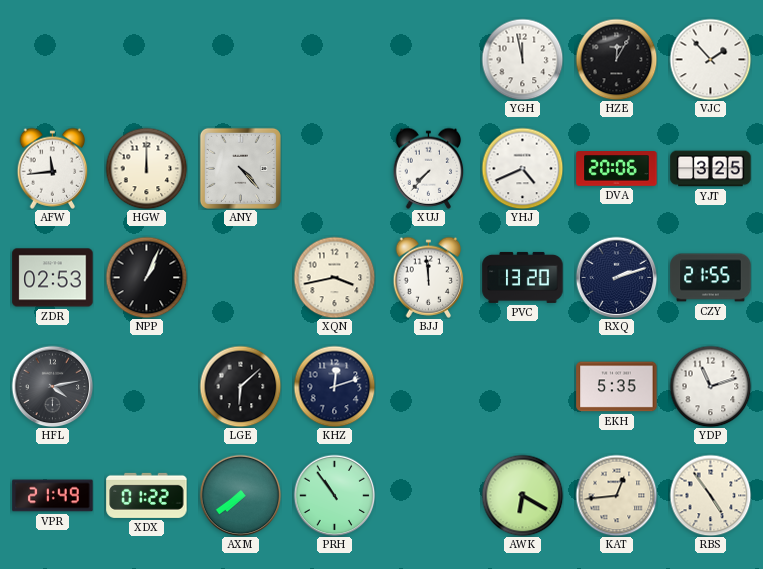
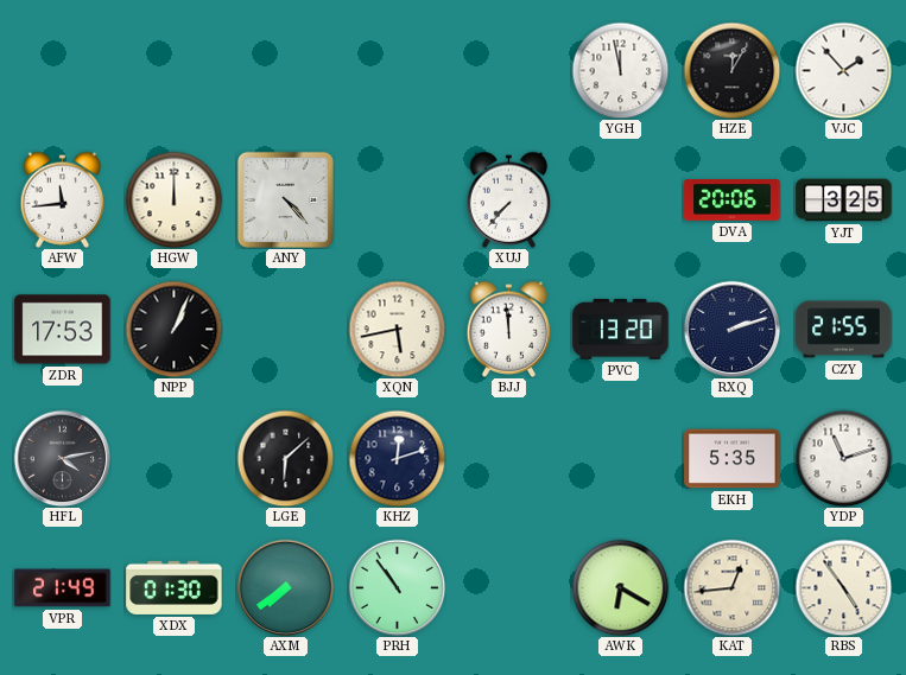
YHJ: 4:41 -> none (522, 168)
ZDR: 02:53 -> 17:53 (63, 330)
XQN: 3:43 -> 5:43 (397, 329)
XDX: 01:22 -> 01:30 (175, 587)
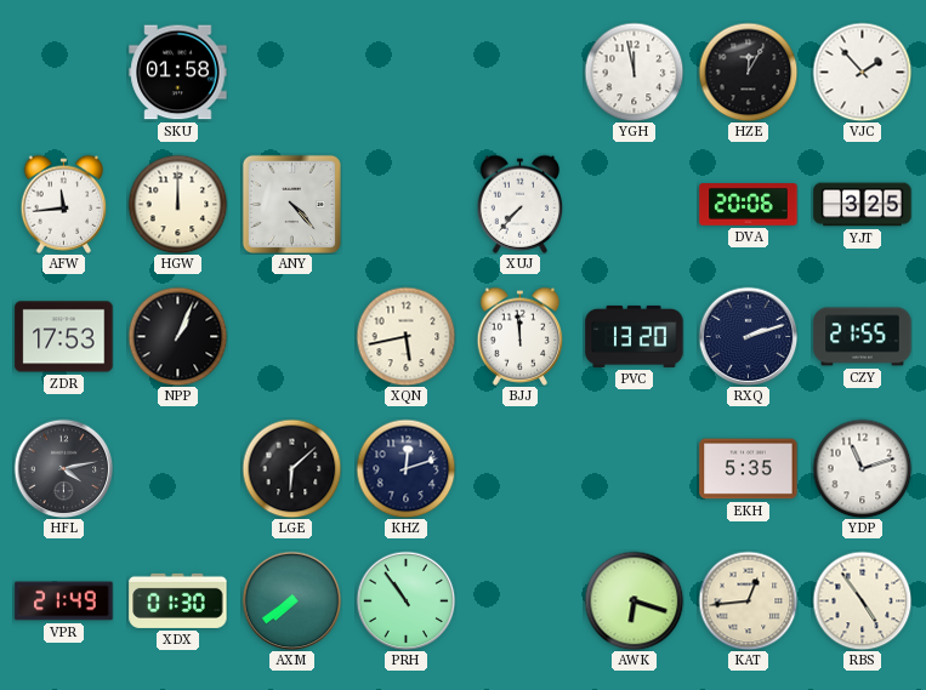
SKU: none -> 01:58 (178, 73)
AWK: 6:20 -> 6:18 (634, 600)
